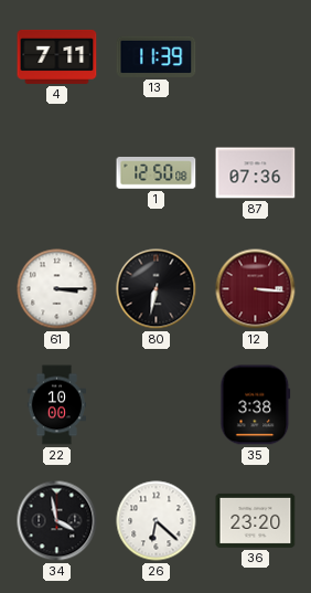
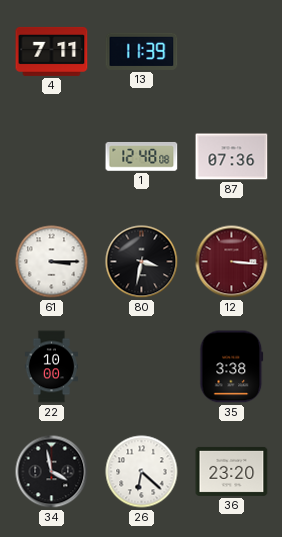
1: 12:50 -> 12:48 (142, 156)
80: 6:32 -> 3:32 (142, 262)
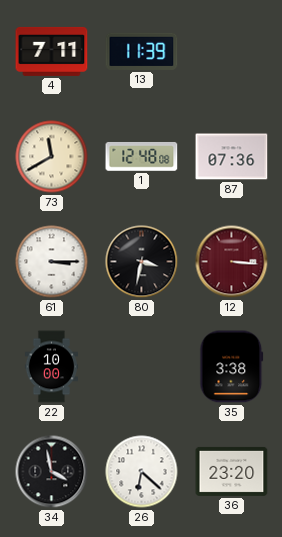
73: none -> 11:40 (52, 157)
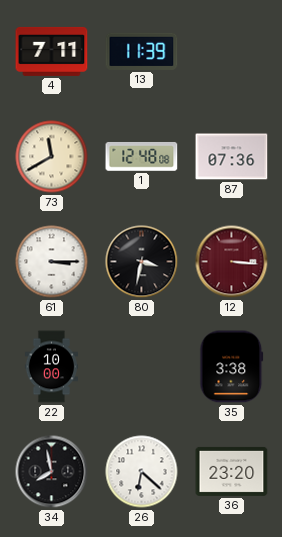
34: 3:58 -> 7:58 (52, 472)
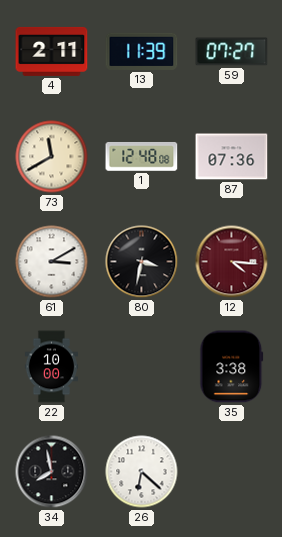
4: 7:11 -> 2:11 (52, 51)
59: none -> 07:27 (232, 52)
61: 3:15 -> 3:10 (52, 262)
12: 3:16 -> 4:16 (232, 262)
36: 23:20 -> none (232, 471)
